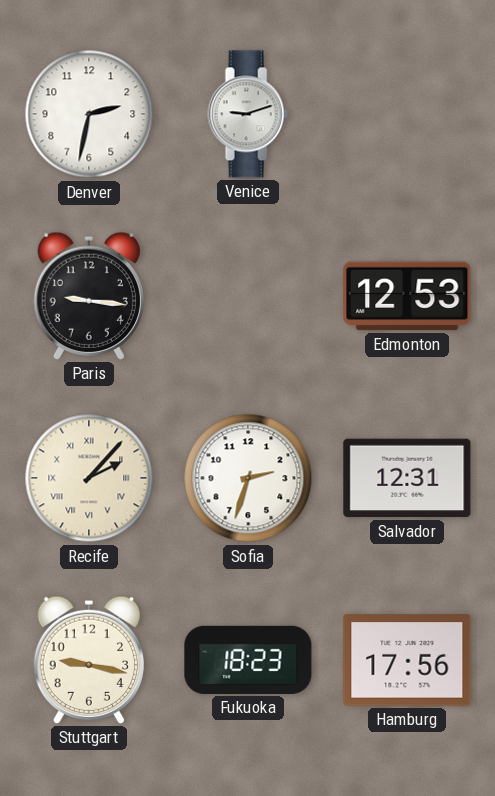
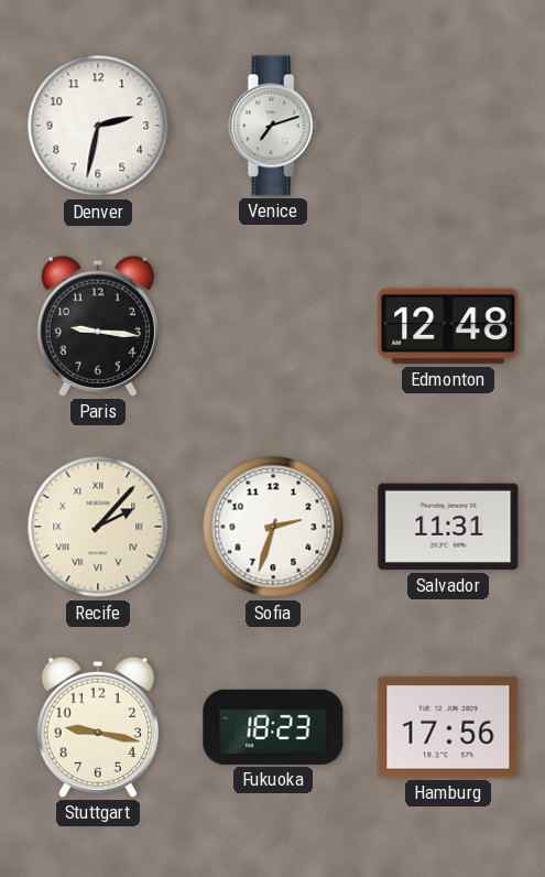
Venice: 9:12 -> 7:12 (273, 126)
Edmonton: 12:53 -> 12:48 (448, 326)
Salvador: 12:31 -> 11:31 (448, 527)
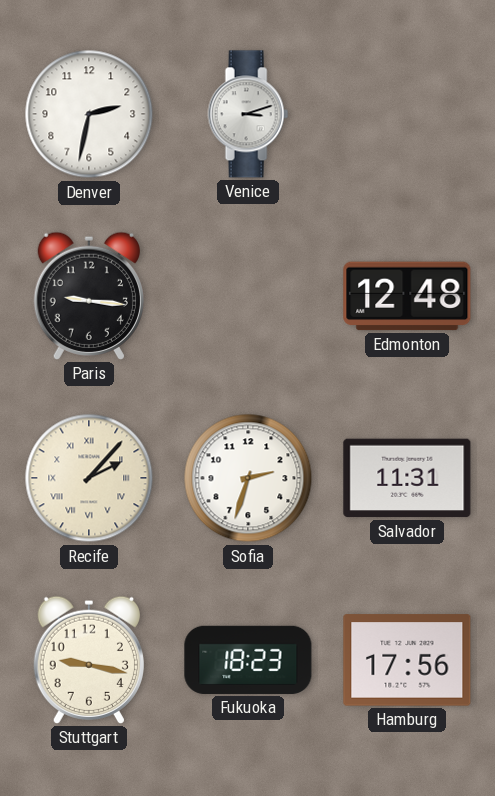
Venice: 7:12 -> 3:12 (248, 114)
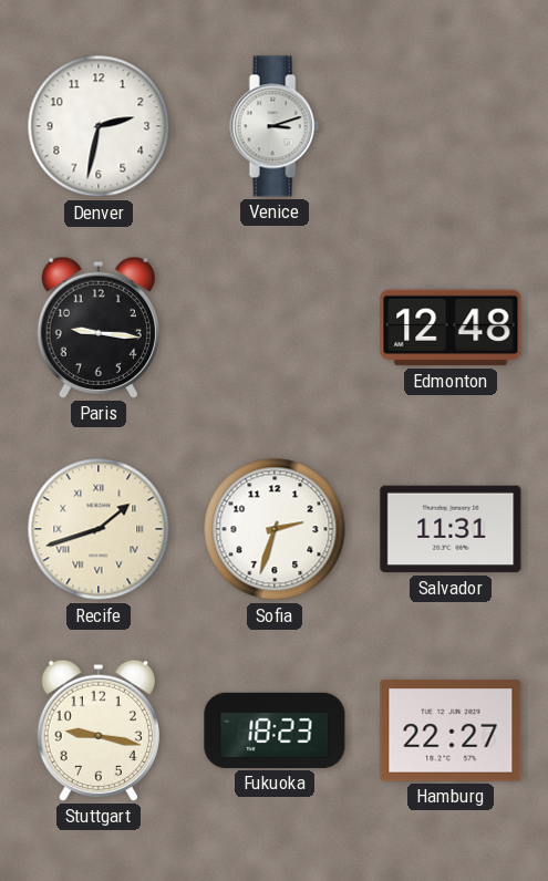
Recife: 2:07 -> 1:42 (99, 529)
Hamburg: 17:56 -> 22:27 (451, 730)
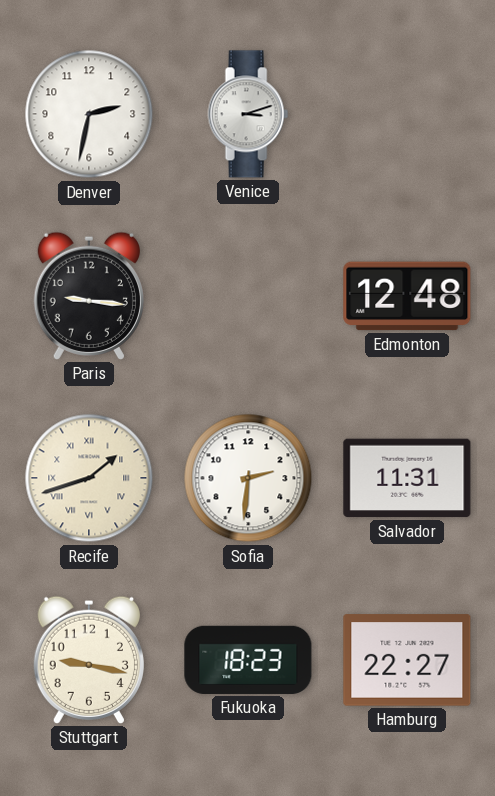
Sofia: 2:33 -> 2:31 (248, 478)
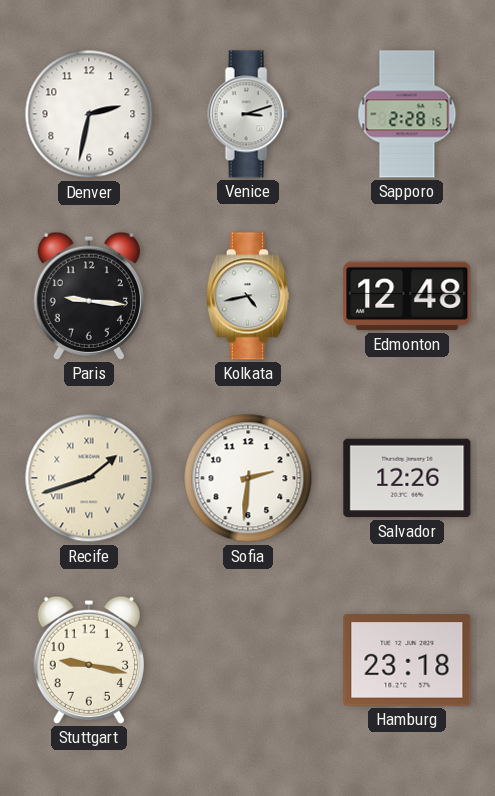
Sapporo: none -> 2:28 (407, 114)
Kolkata: none -> 4:43 (248, 296)
Salvador: 11:31 -> 12:26 (407, 478)
Fukuoka: 18:23 -> none (248, 660)
Hamburg: 22:27 -> 23:18 (407, 660)
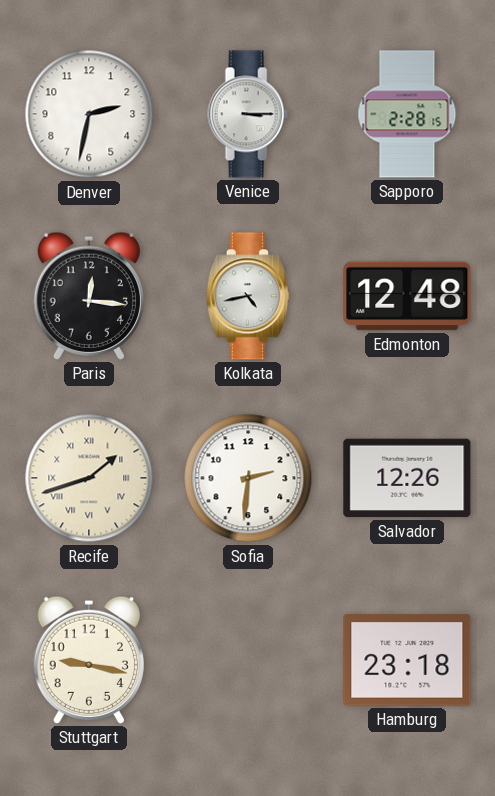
Venice: 3:12 -> 3:15 (248, 114)
Paris: 9:16 -> 12:16 (89, 296)
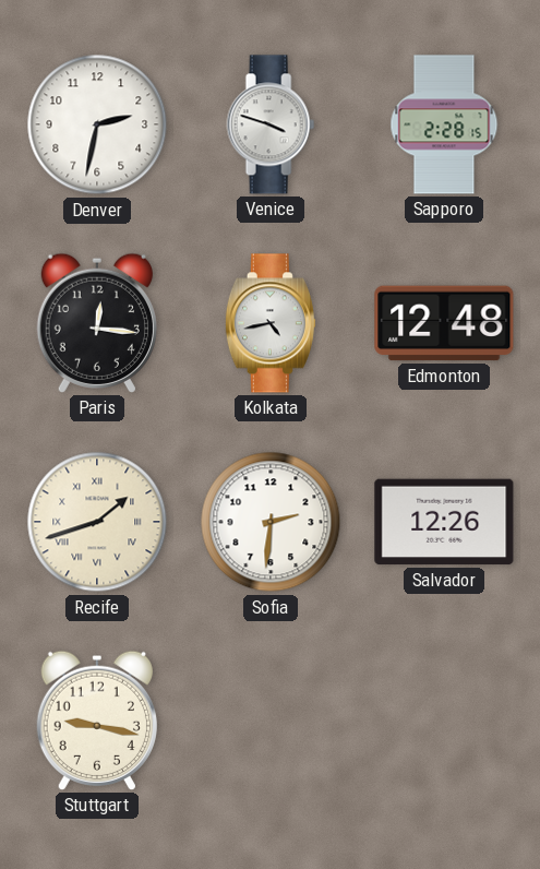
Venice: 3:15 -> 3:48 (271, 124)
Hamburg: 23:18 -> none (407, 660)
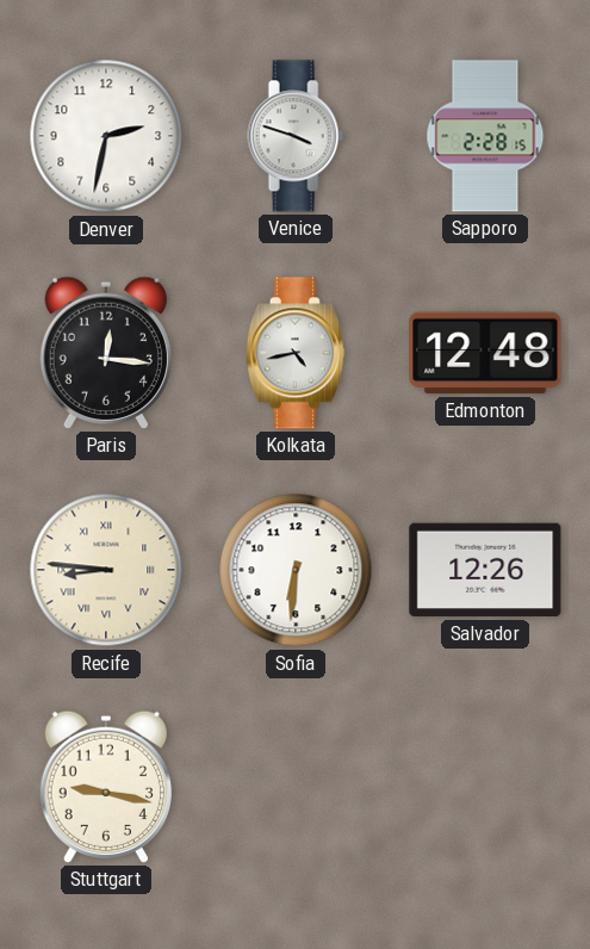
Recife: 1:42 -> 8:46 (106, 570)
Sofia: 2:31 -> 6:31 (296, 570)
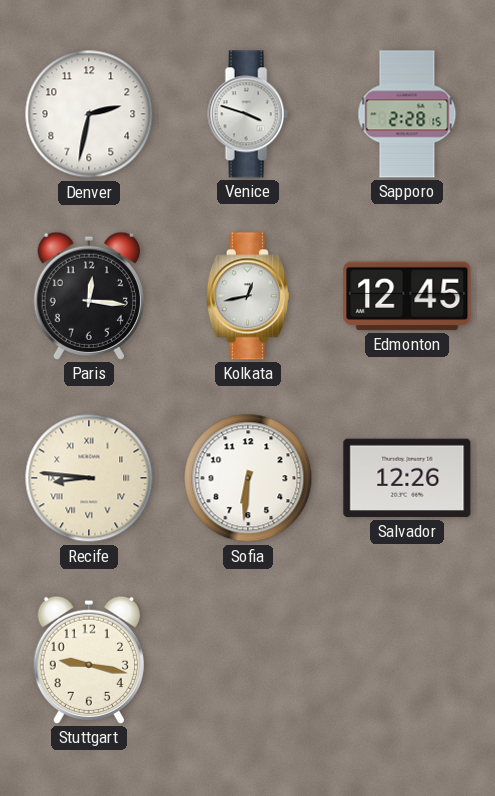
Kolkata: 4:43 -> 12:43 (248, 296)
Edmonton: 12:48 -> 12:45 (407, 296)
